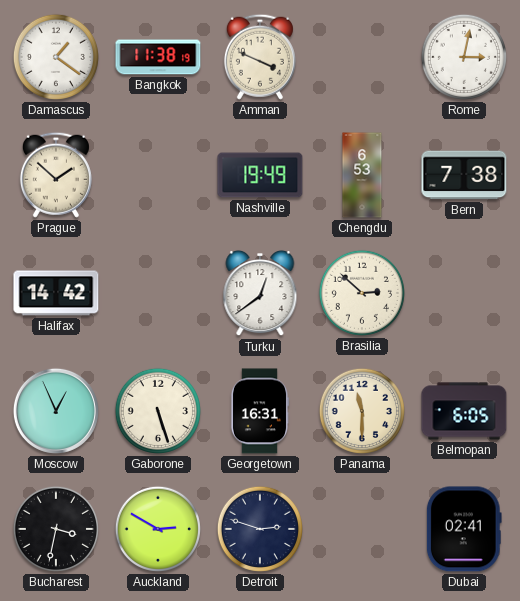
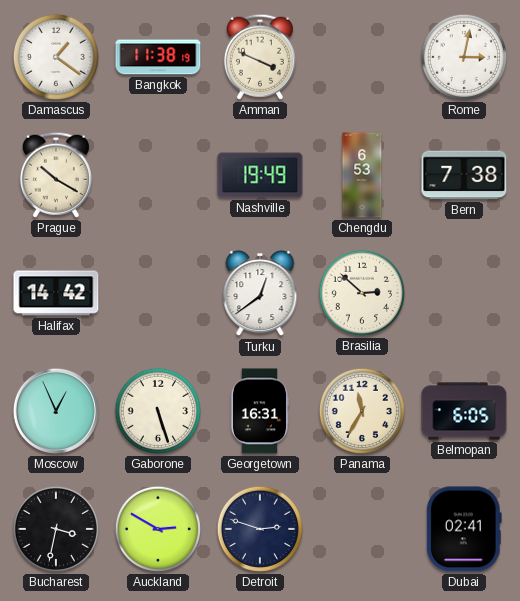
Prague: 1:52 -> 10:20 (56, 175)
Panama: 11:30 -> 11:35 (362, 411)
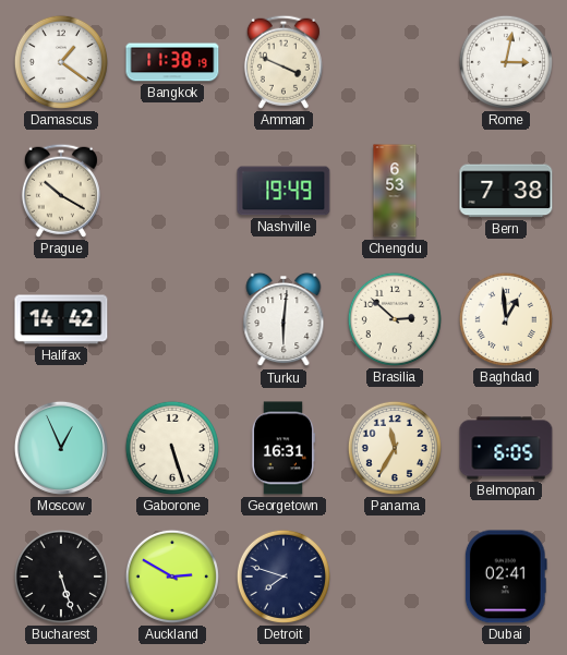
Turku: 12:39 -> 6:01 (283, 319)
Baghdad: none -> 12:59 (506, 319)
Bucharest: 3:32 -> 5:27 (61, 577)
Detroit: 2:48 -> 7:48 (283, 577)
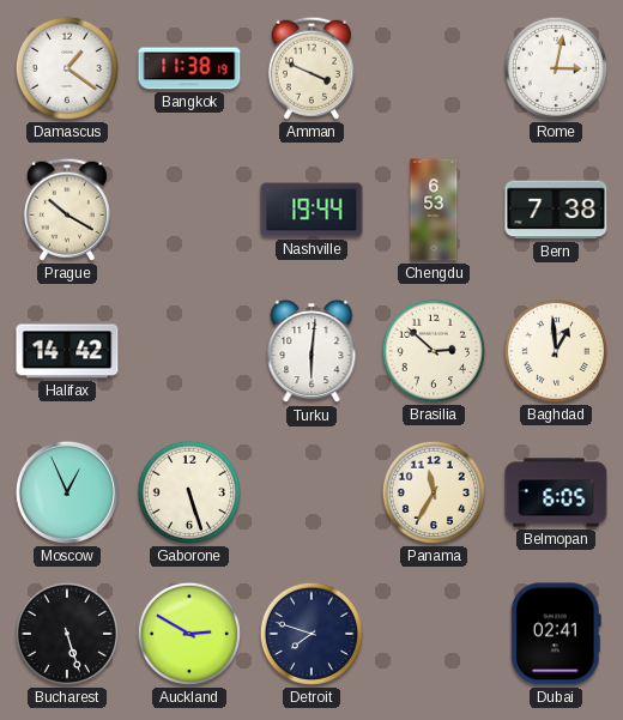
Nashville: 19:49 -> 19:44 (311, 210)
Georgetown: 16:31 -> none (282, 448)
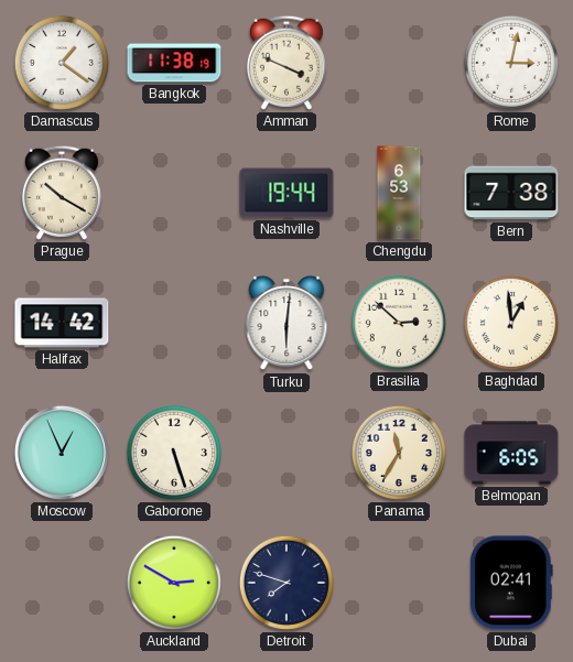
Bucharest: 5:27 -> none (67, 634)
